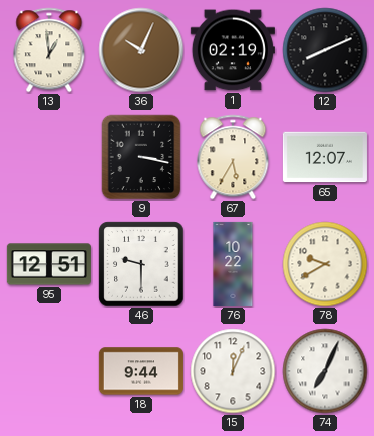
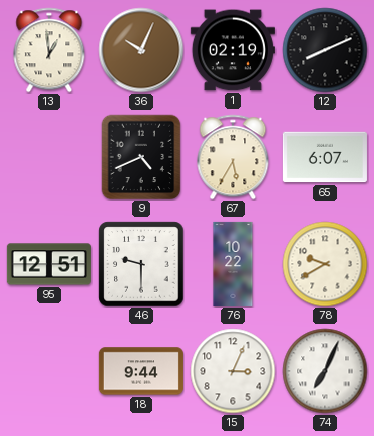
9: 3:17 -> 4:41 (141, 157)
65: 12:07 -> 6:07 (325, 157)
15: 12:04 -> 3:04 (233, 371)
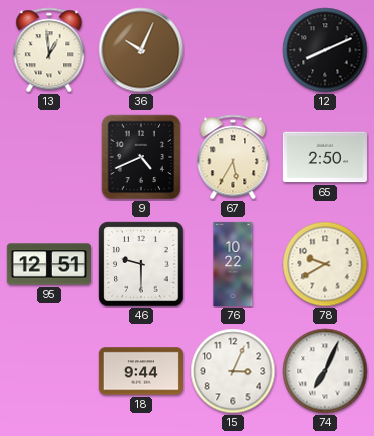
1: 02:19 -> none (233, 50)
65: 6:07 -> 2:50 (325, 157)
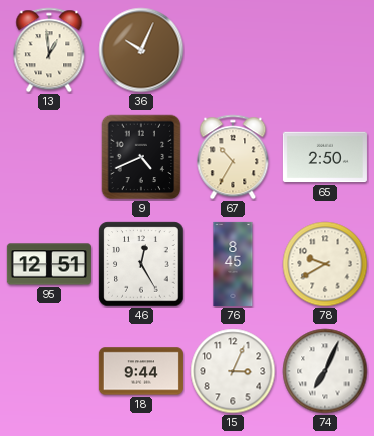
12: 8:11 -> none (325, 50)
67: 5:35 -> 10:35 (233, 157)
46: 9:30 -> 12:25 (141, 264)
76: 10:22 -> 8:45 (233, 264)
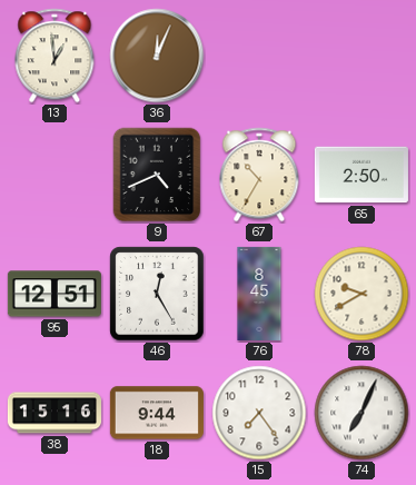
36: 10:04 -> 12:04 (157, 56)
38: none -> 15:16 (55, 413)
15: 3:04 -> 7:24 (259, 413)
